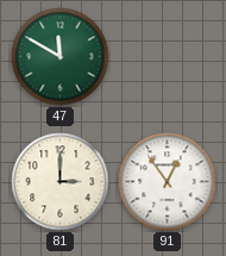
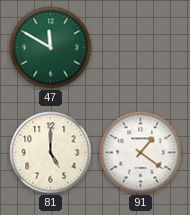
81: 3:00 -> 5:00 (51, 153)
91: 12:54 -> 1:21 (141, 153)
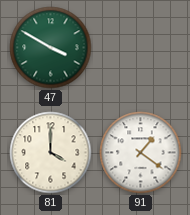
47: 11:50 -> 3:50 (51, 48)
81: 5:00 -> 4:00 (51, 153)
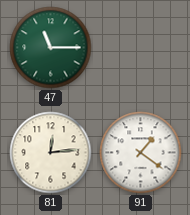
47: 3:50 -> 11:15 (51, 48)
81: 4:00 -> 12:14 (51, 153)
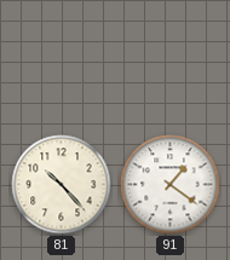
47: 11:15 -> none (51, 48)
81: 12:14 -> 10:23 (62, 185)
